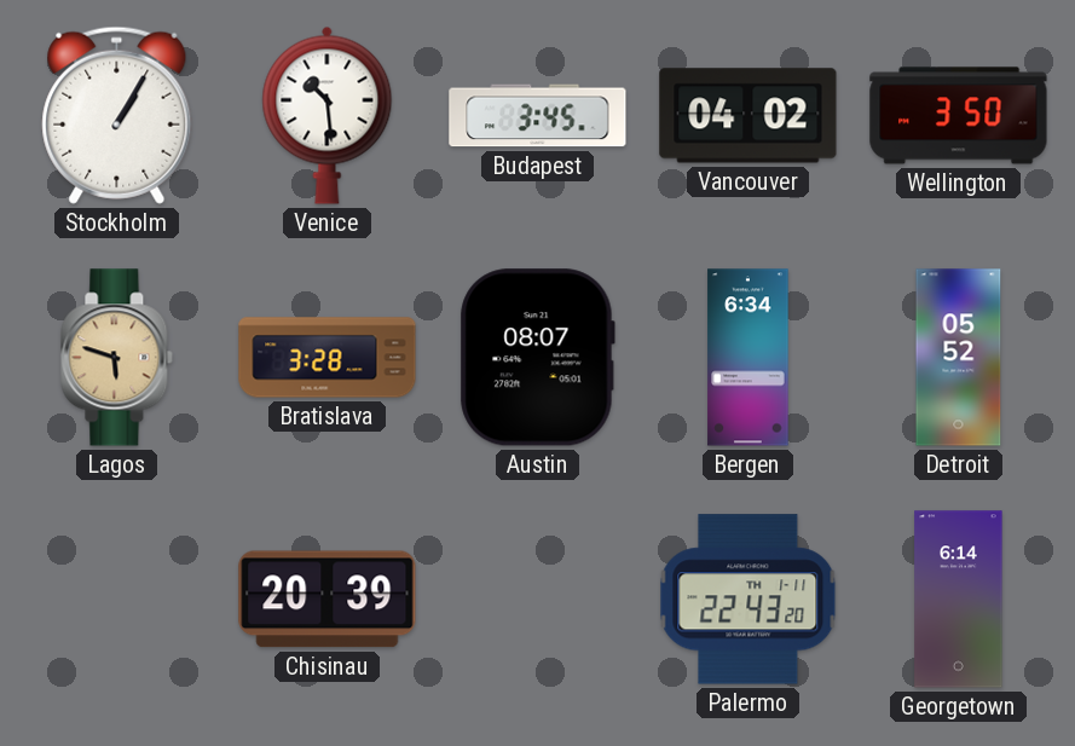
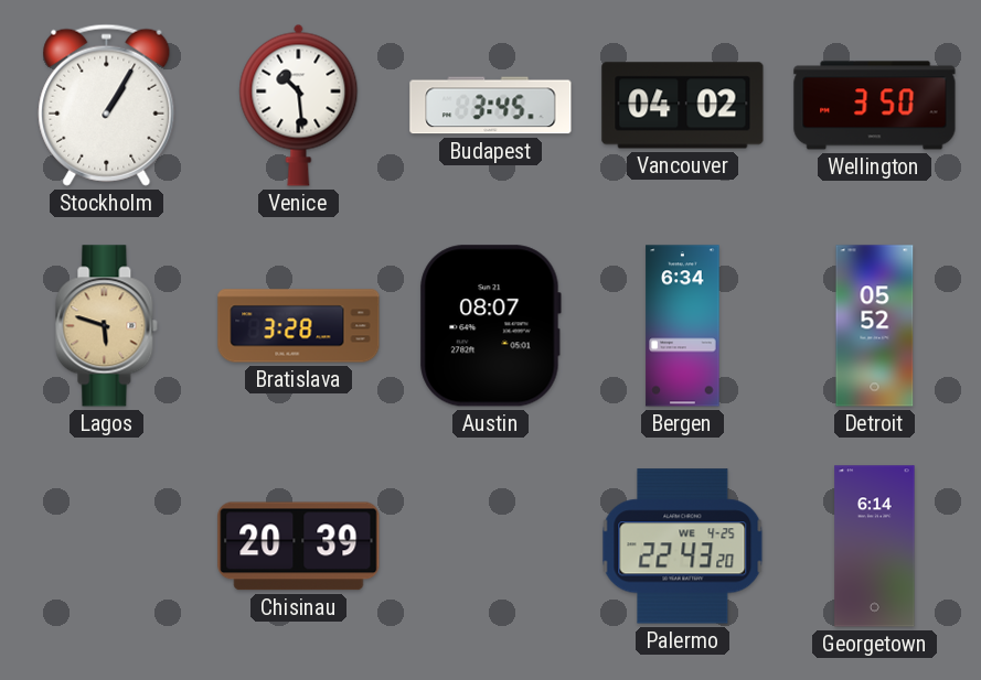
Palermo date: TH 1-11 -> WE 4-25 (683, 547)
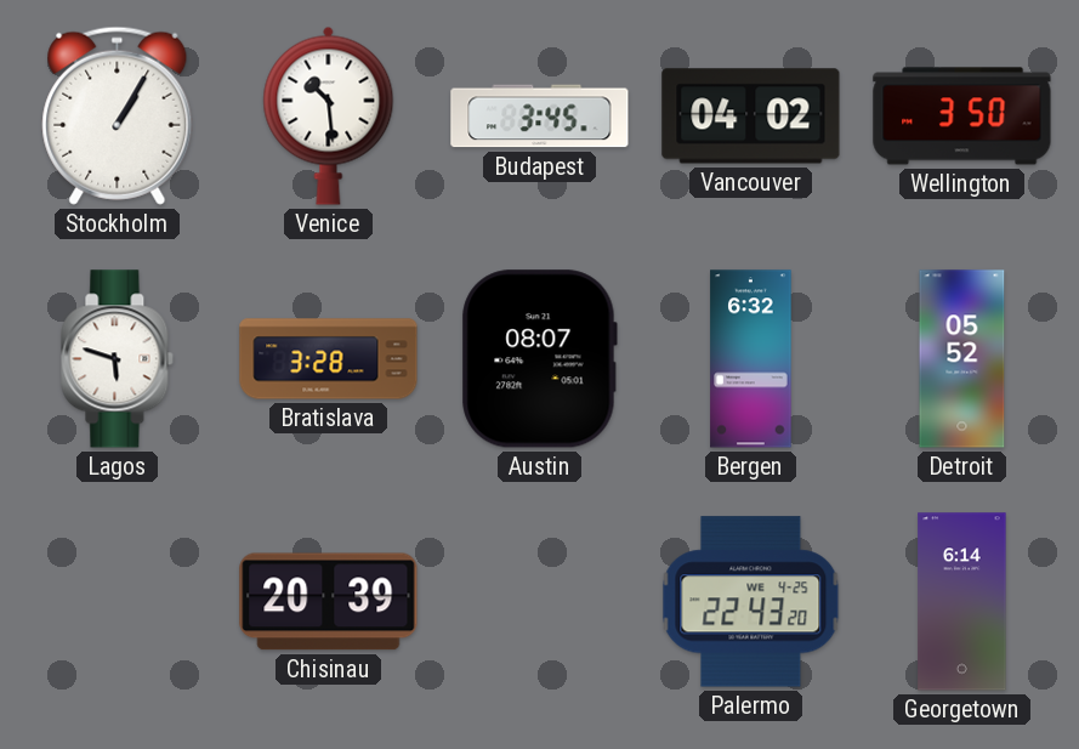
Lagos dial: champagne -> white (118, 359)
Bergen: 6:34 -> 6:32 (751, 359)
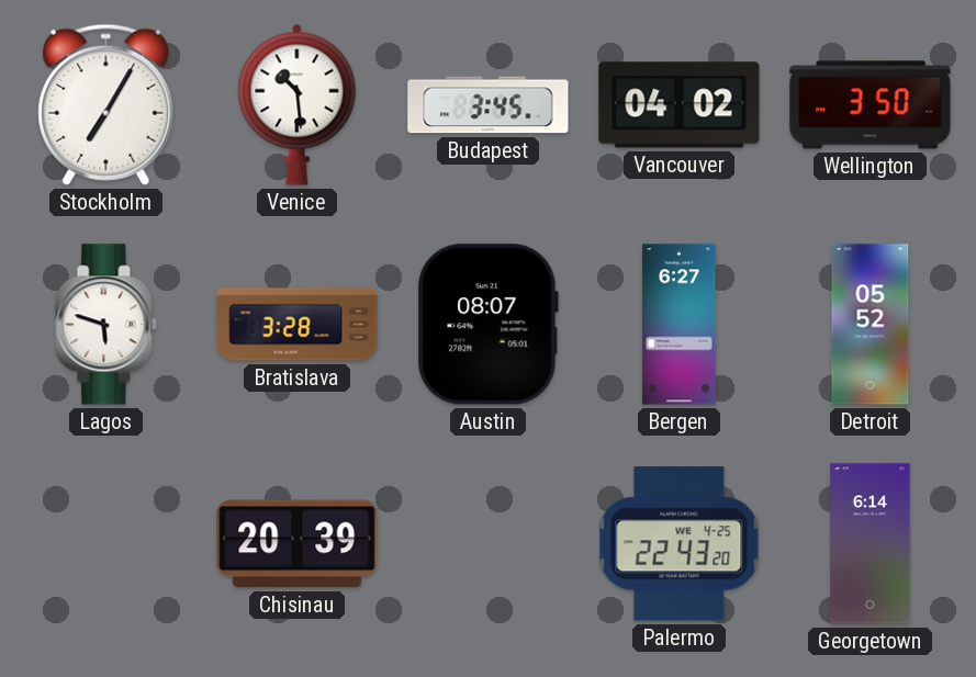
Stockholm: 1:05 -> 7:05 (106, 104)
Bergen: 6:32 -> 6:27 (680, 325)
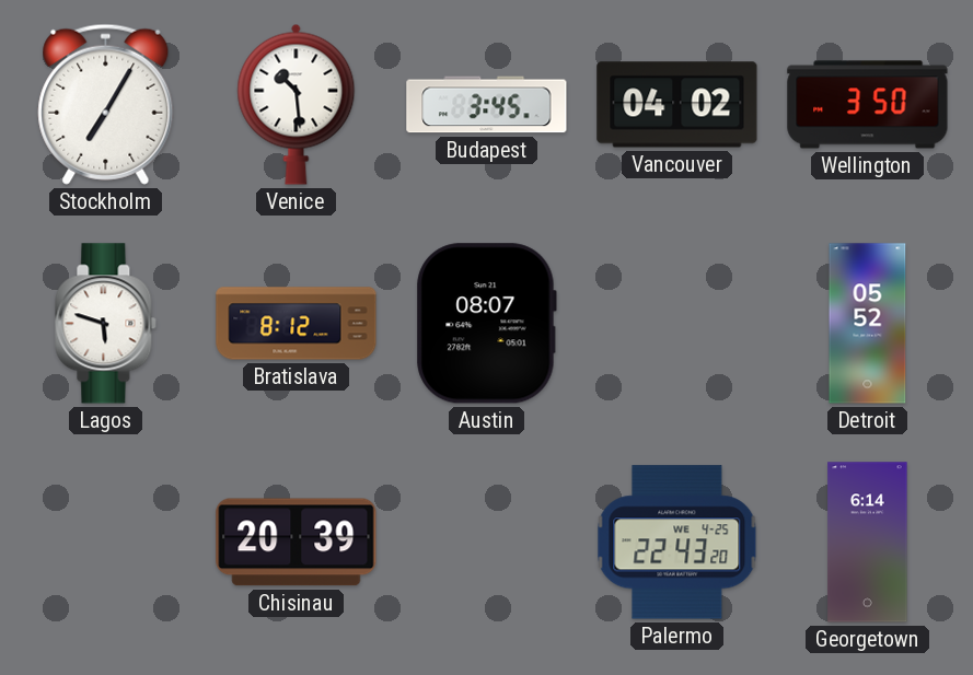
Bratislava: 3:28 -> 8:12 (297, 324)
Bergen: 6:27 -> none (680, 325)
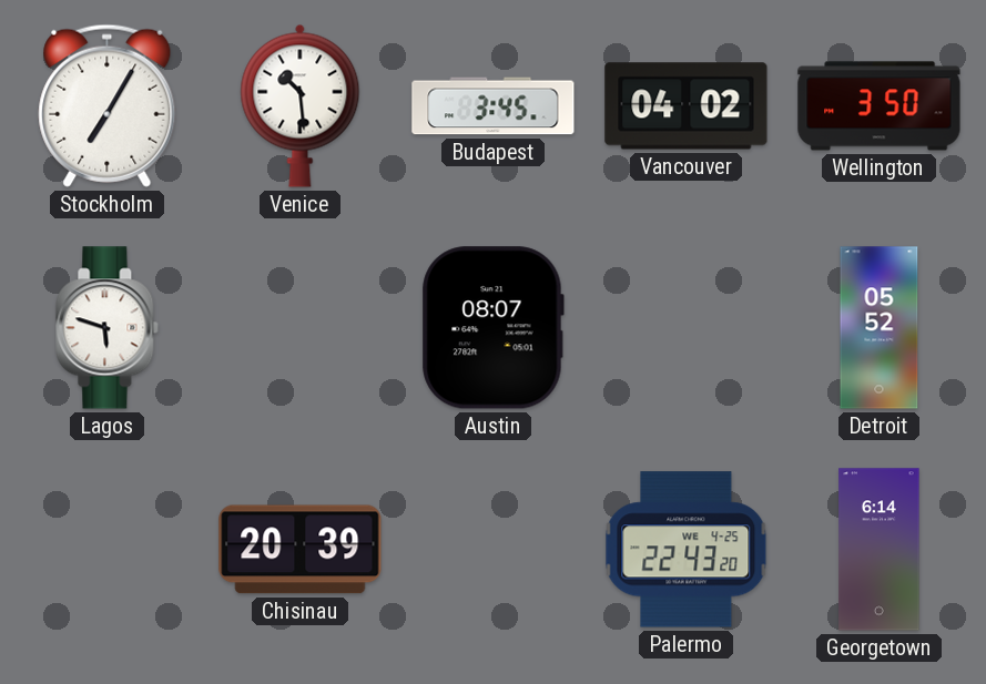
Bratislava: 8:12 -> none (297, 324)
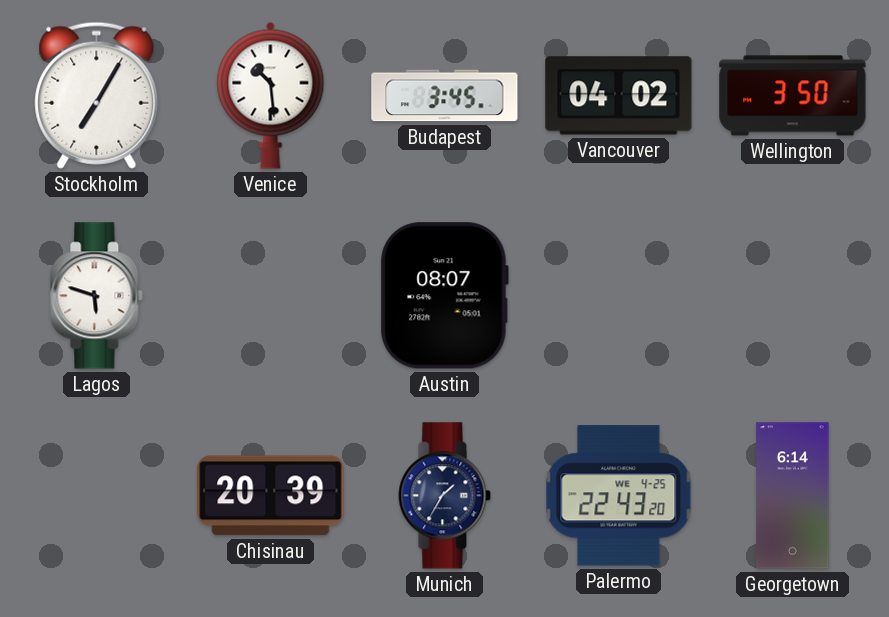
Detroit: 05:52 -> none (880, 328)
Munich: none -> 1:35 (445, 496)
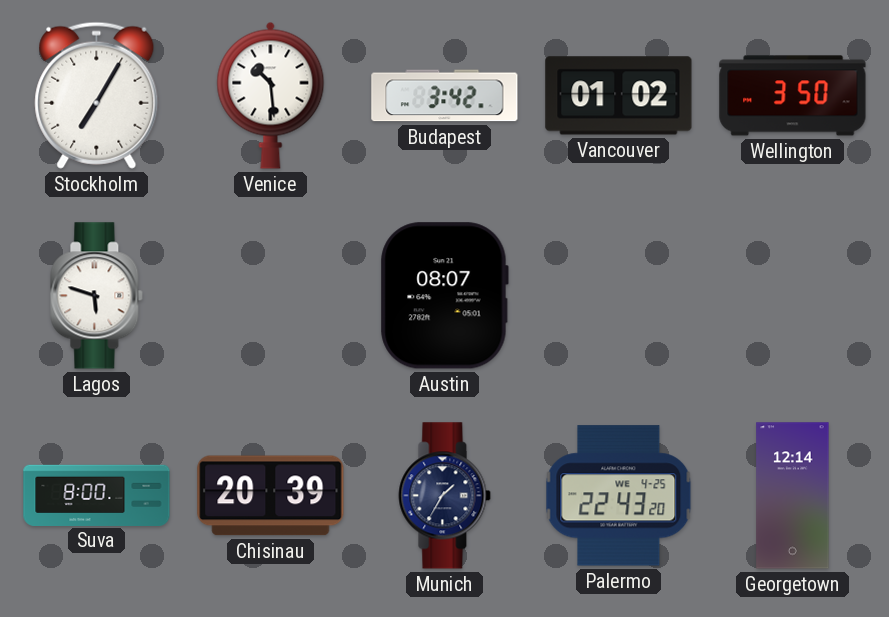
Budapest: 3:45 -> 3:42 (445, 96)
Vancouver: 04:02 -> 01:02 (619, 96)
Suva: none -> 8:00 (97, 495)
Georgetown: 6:14 -> 12:14 (793, 496)
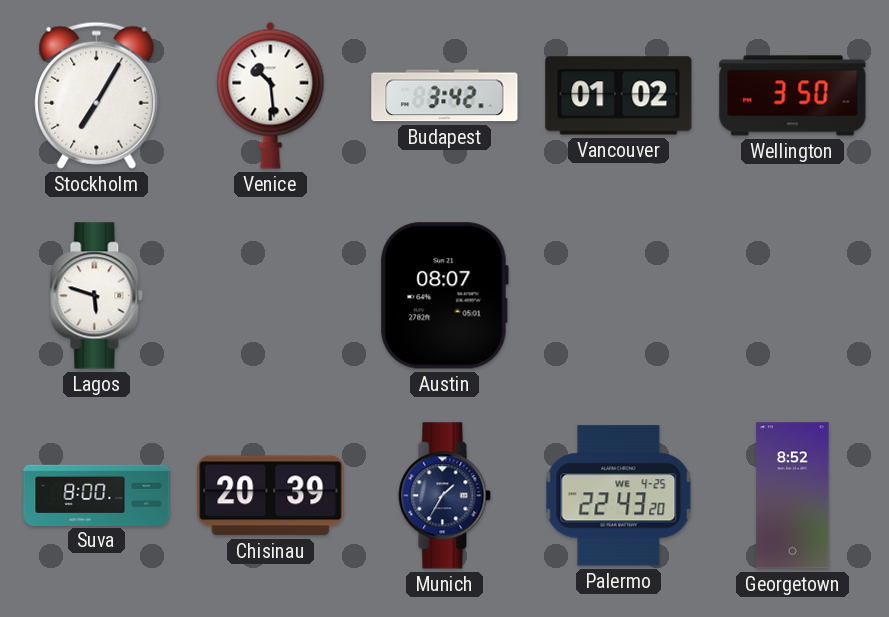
Georgetown: 12:14 -> 8:52 (793, 496)
